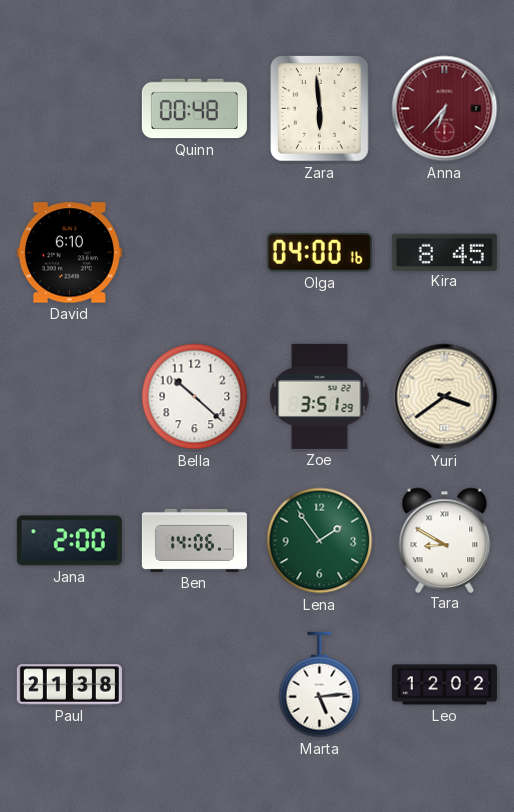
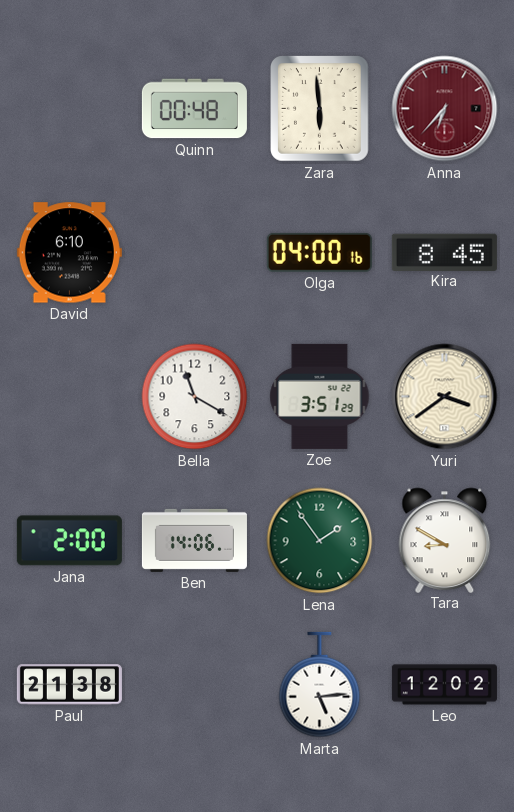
Bella: 10:22 -> 11:20 (195, 397)
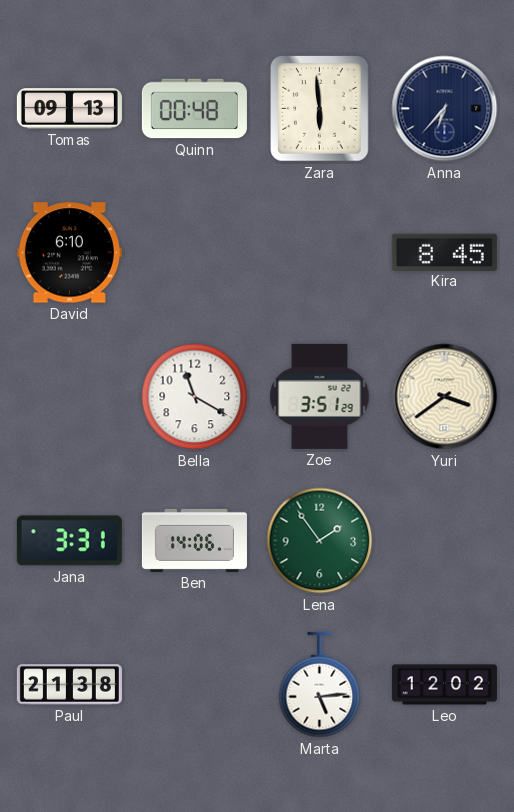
Tomas: none -> 09:13 (69, 109)
Anna dial: burgundy -> navy (445, 109)
Olga: 04:00 -> none (319, 252)
Jana: 2:00 -> 3:31 (69, 541)
Tara: 8:50 -> none (445, 540)
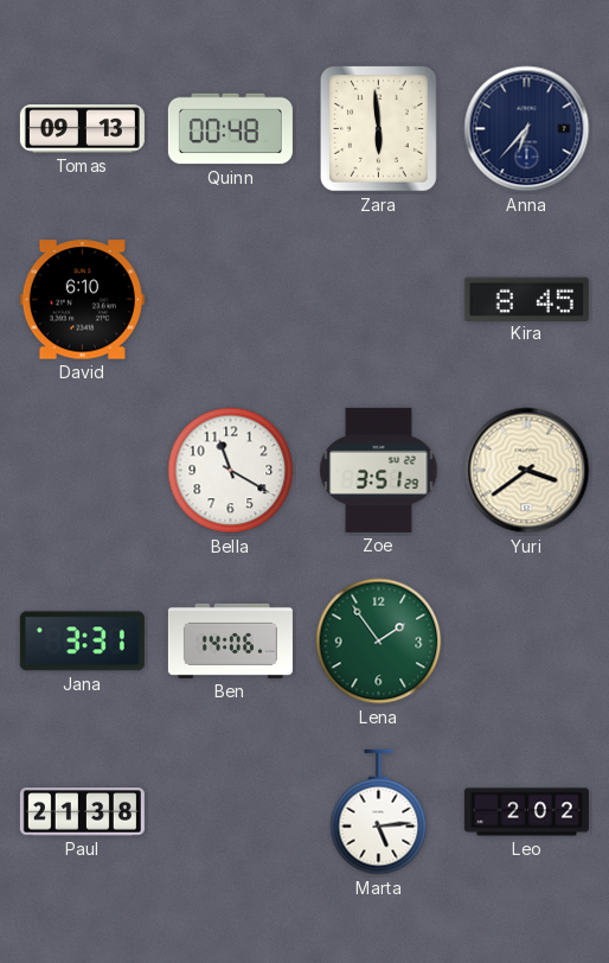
Leo: 12:02 -> 2:02 (526, 812)
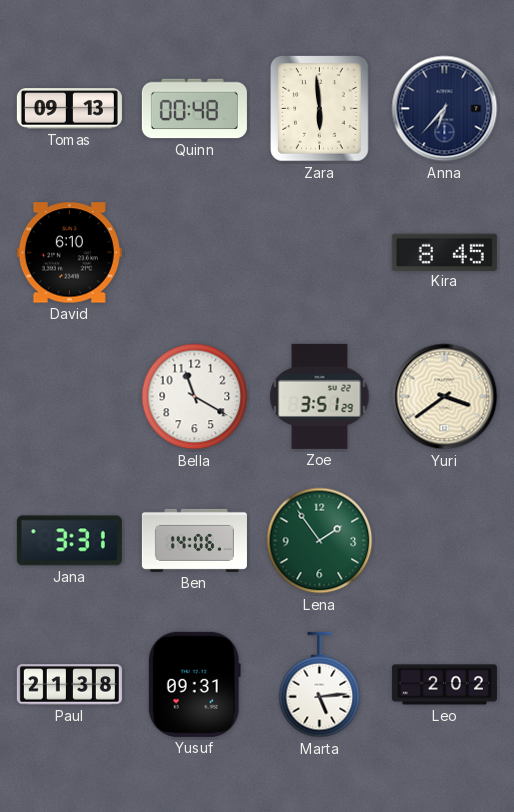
Yusuf: none -> 09:31 (194, 684)
